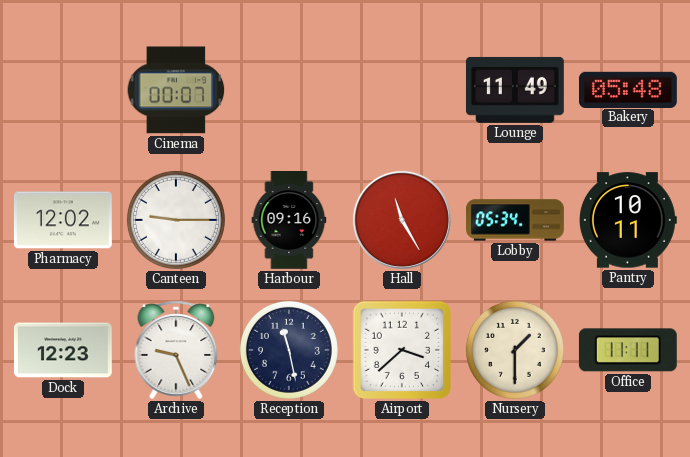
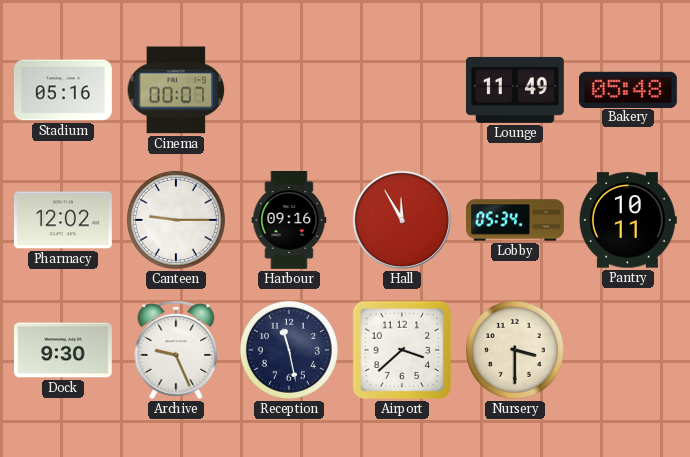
Stadium: none -> 05:16 (63, 90)
Hall: 11:25 -> 11:55 (402, 220)
Dock: 12:23 -> 9:30 (63, 350)
Nursery: 1:30 -> 3:30 (515, 350)
Office: 11:11 -> none (628, 350)
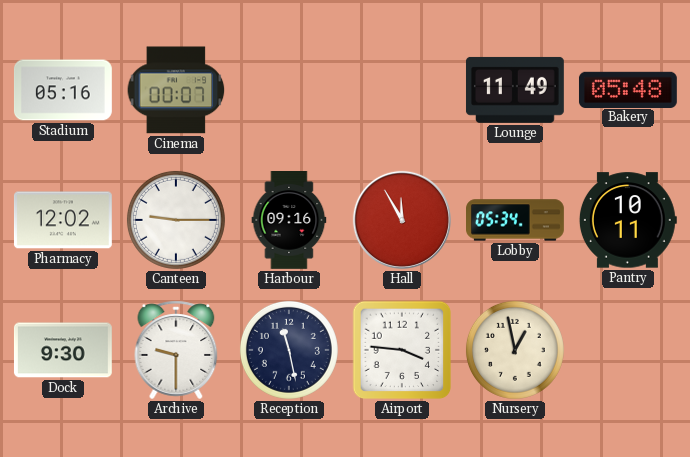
Archive: 9:26 -> 9:30 (176, 350)
Airport: 3:38 -> 3:46 (402, 350)
Nursery: 3:30 -> 12:58 (515, 350)
